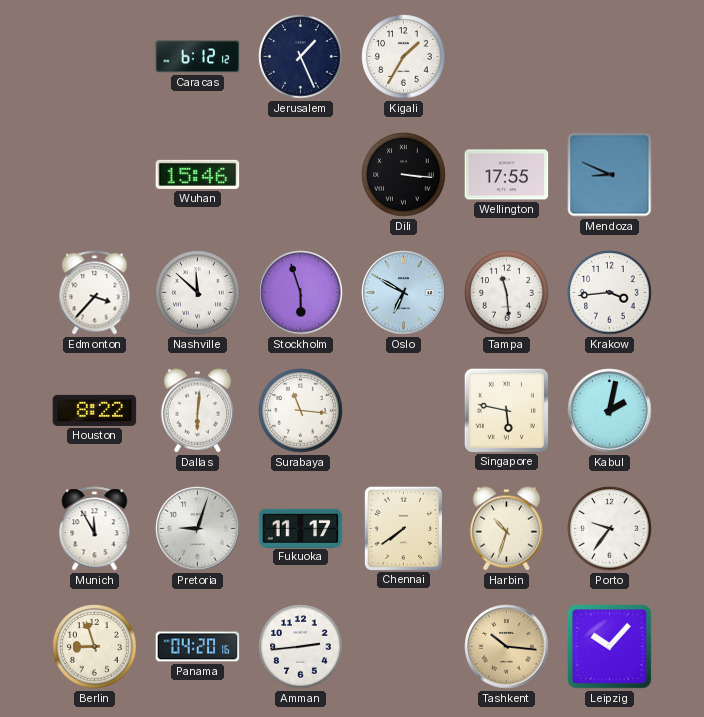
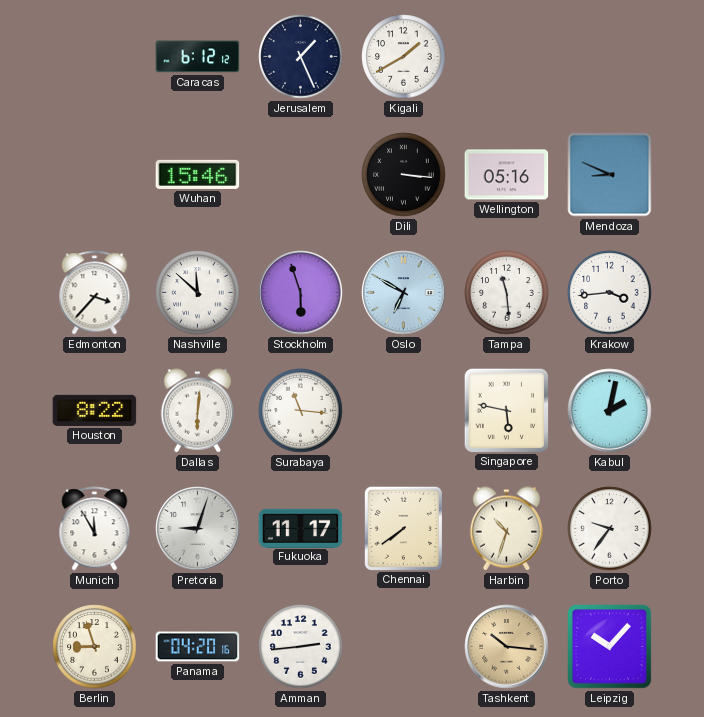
Kigali: 1:35 -> 1:40 (404, 57)
Wellington: 17:55 -> 05:16 (507, 175)
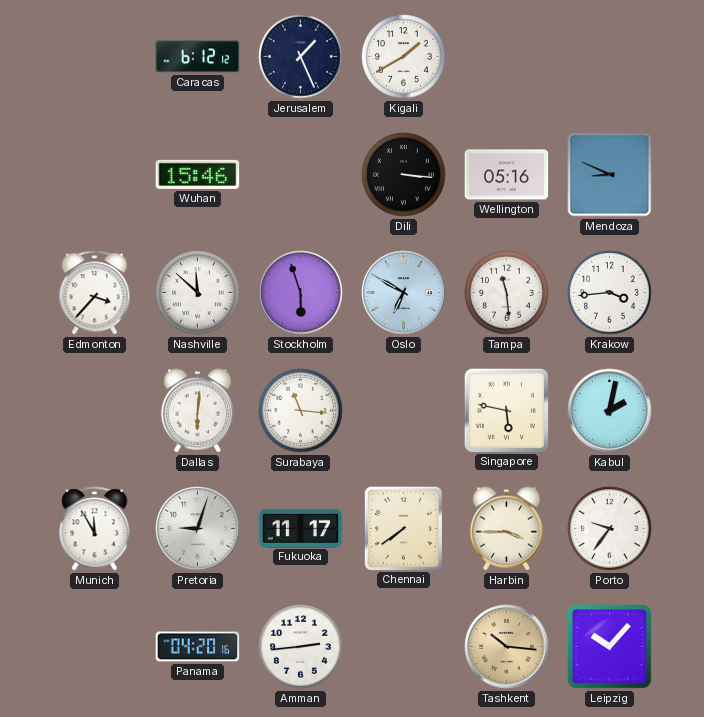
Houston: 8:22 -> none (95, 410)
Harbin: 10:33 -> 3:45 (506, 529)
Berlin: 8:57 -> none (95, 647)
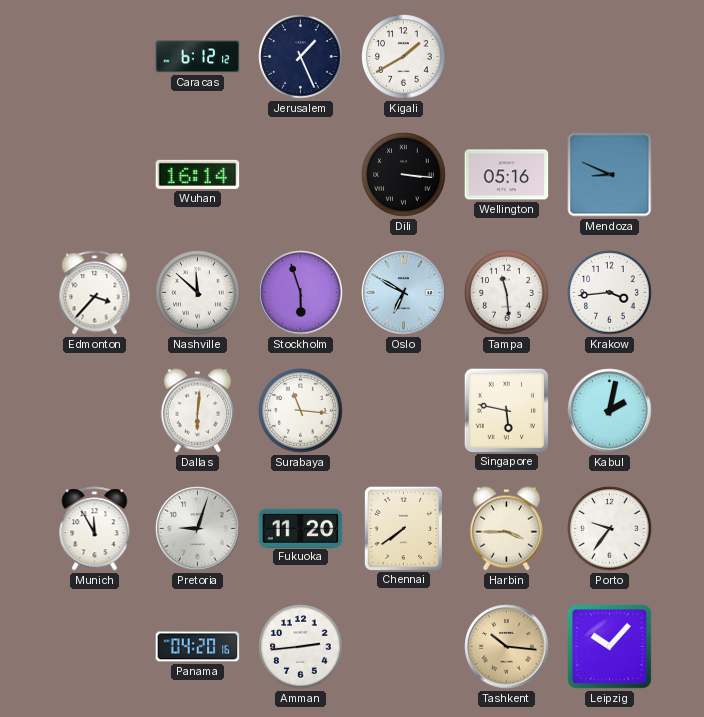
Wuhan: 15:46 -> 16:14 (198, 174)
Fukuoka: 11:17 -> 11:20 (301, 528)
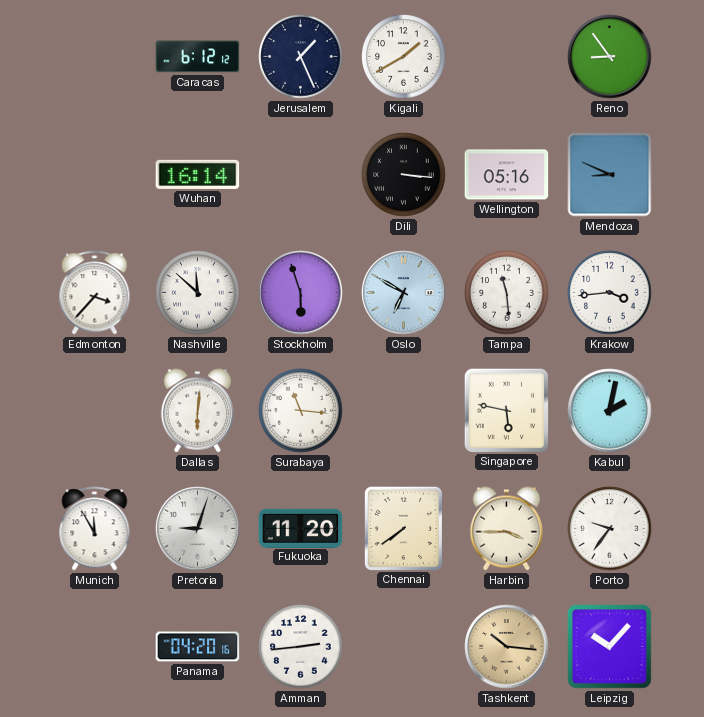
Reno: none -> 8:54 (610, 57)
